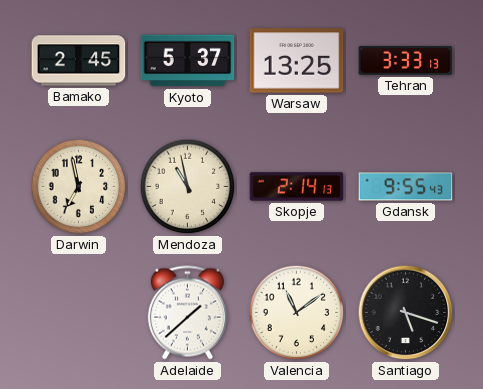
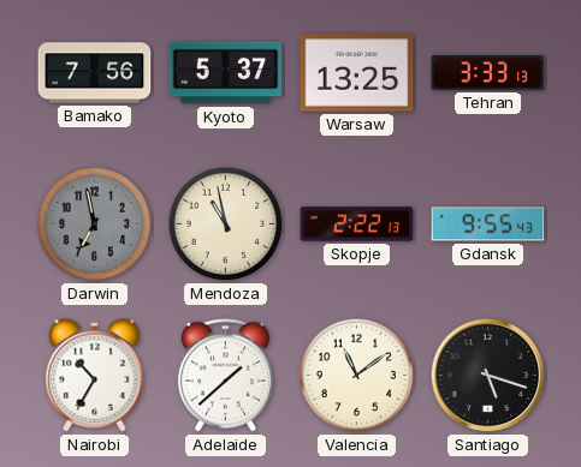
Bamako: 2:45 -> 7:56 (95, 73)
Darwin dial: cream -> grey (95, 224)
Skopje: 2:14 -> 2:22 (357, 224)
Nairobi: none -> 10:35 (95, 376)
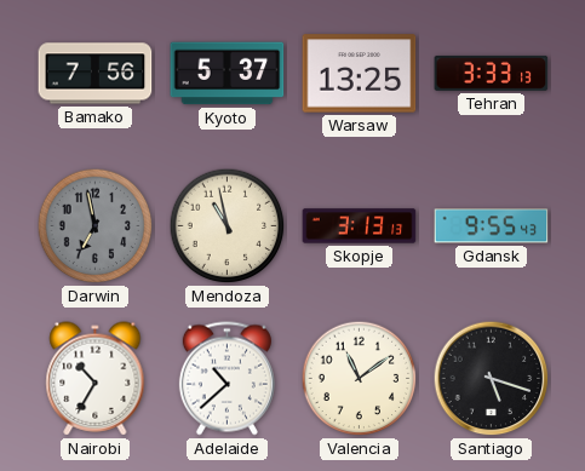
Skopje: 2:22 -> 3:13 (360, 226)
Adelaide: 1:38 -> 10:38 (226, 379)
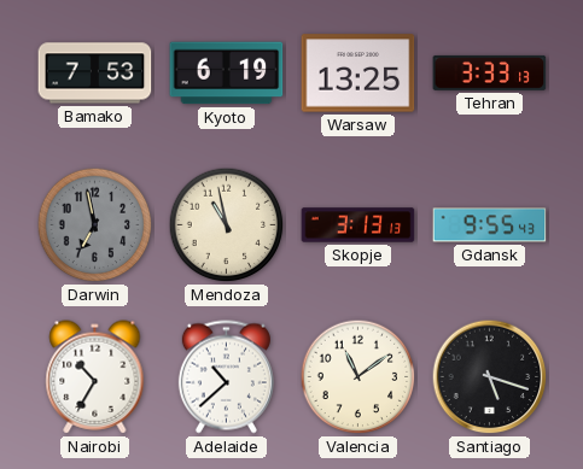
Bamako: 7:56 -> 7:53 (95, 74)
Kyoto: 5:37 -> 6:19 (227, 74)
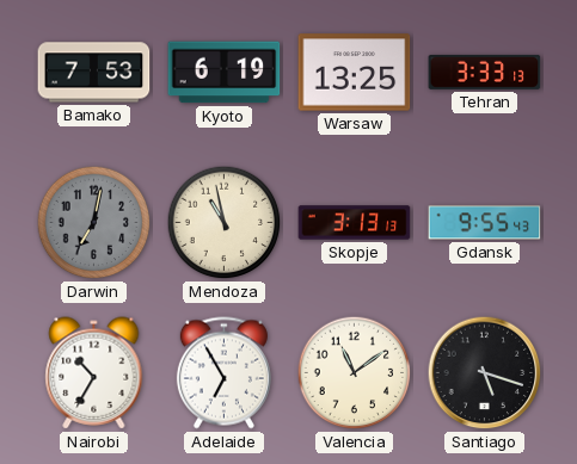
Darwin: 6:58 -> 7:02 (94, 223)
Adelaide: 10:38 -> 6:55 (223, 373)
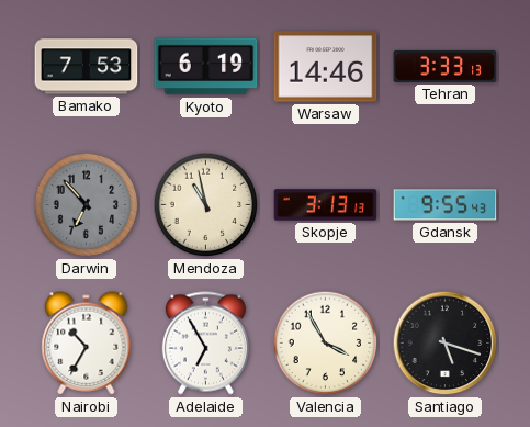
Warsaw: 13:25 -> 14:46 (326, 67)
Darwin: 7:02 -> 6:53 (87, 205)
Valencia: 11:09 -> 3:55 (326, 344)
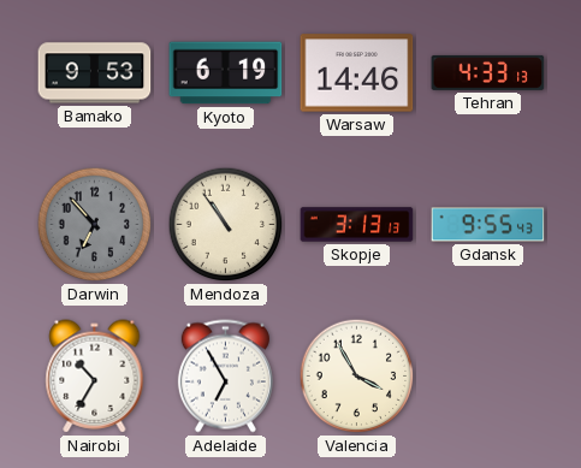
Bamako: 7:53 -> 9:53 (95, 73)
Tehran: 3:33 -> 4:33 (488, 72)
Mendoza: 10:58 -> 10:54 (226, 225)
Santiago: 5:18 -> none (446, 344)
